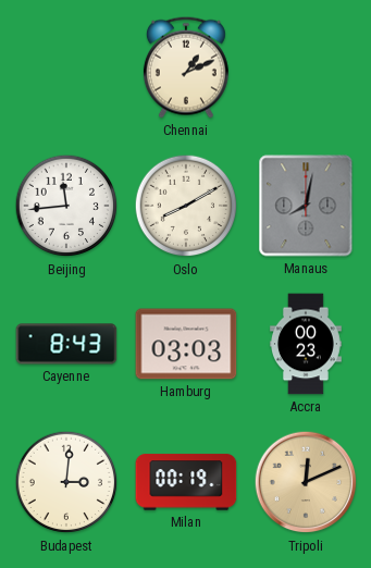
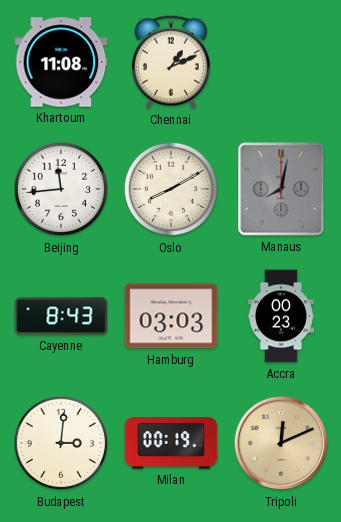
Khartoum: none -> 11:08 (61, 62)
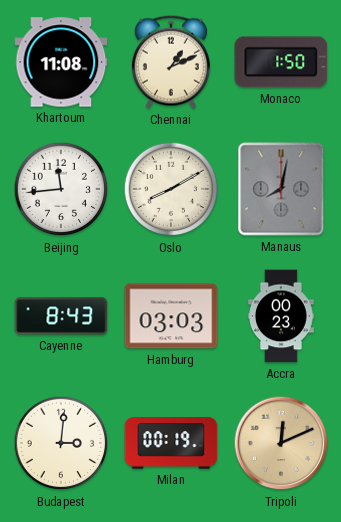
Monaco: none -> 1:50 (281, 62)
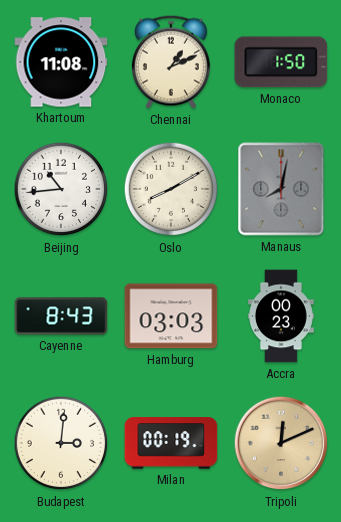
Beijing: 11:44 -> 10:44 (61, 189)
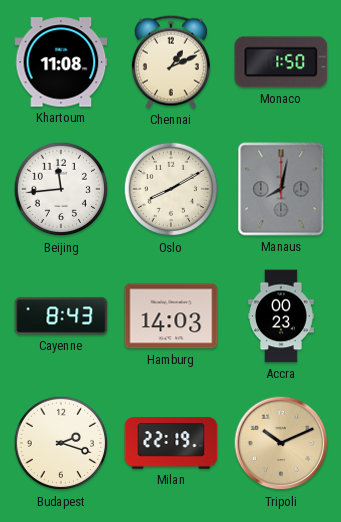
Beijing: 10:44 -> 11:44 (61, 189)
Hamburg: 03:03 -> 14:03 (171, 316)
Budapest: 3:01 -> 2:18 (61, 443)
Milan: 00:19 -> 22:19 (171, 443)
Tripoli: 12:11 -> 10:11 (281, 443)
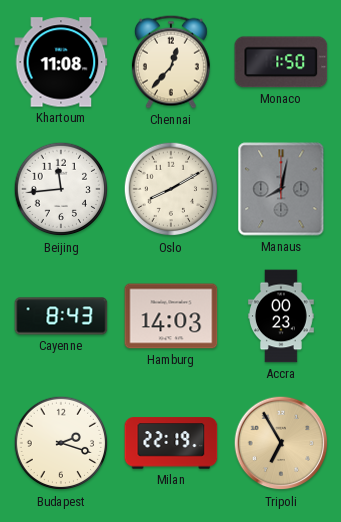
Chennai: 1:11 -> 12:37 (171, 62)
Tripoli: 10:11 -> 6:55 (281, 443)
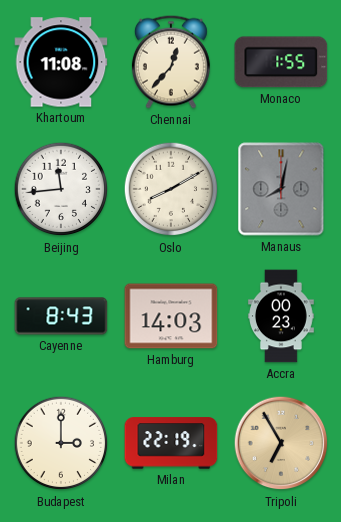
Monaco: 1:50 -> 1:55 (281, 62)
Budapest: 2:18 -> 3:00 (61, 443)
